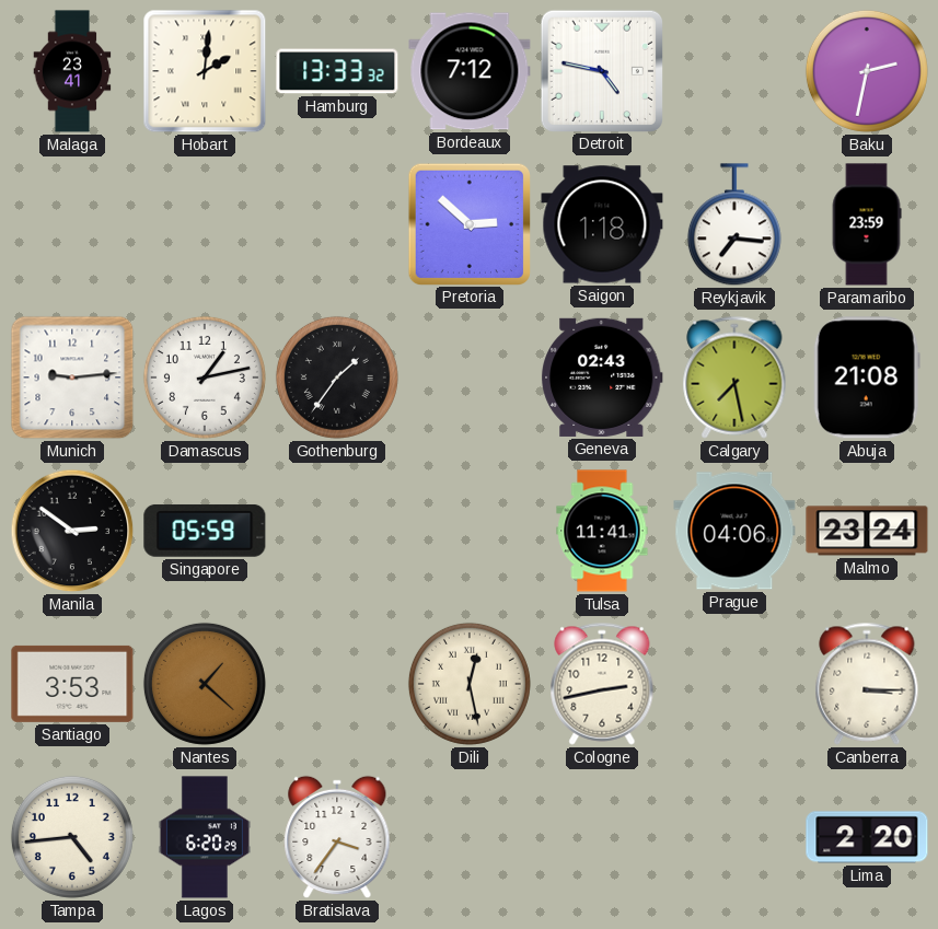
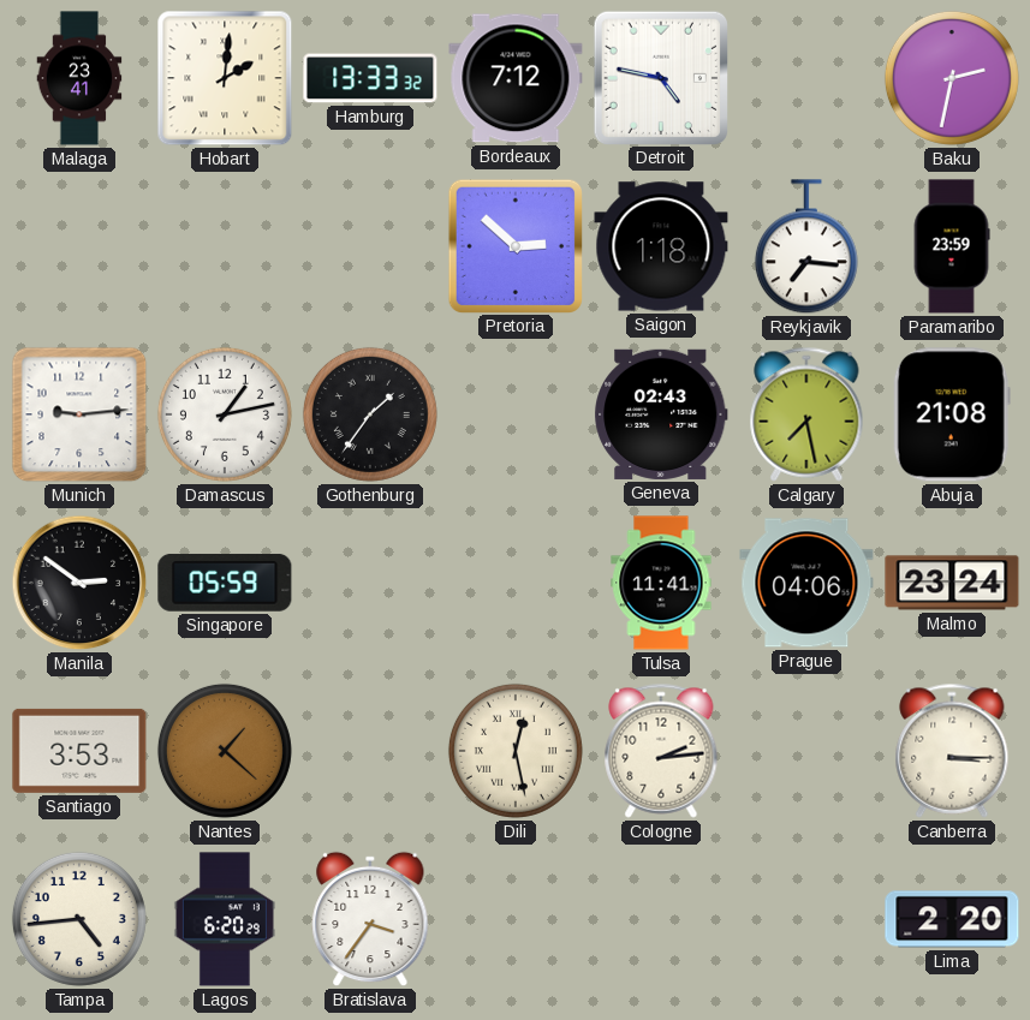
Cologne: 2:43 -> 2:14 (661, 751)
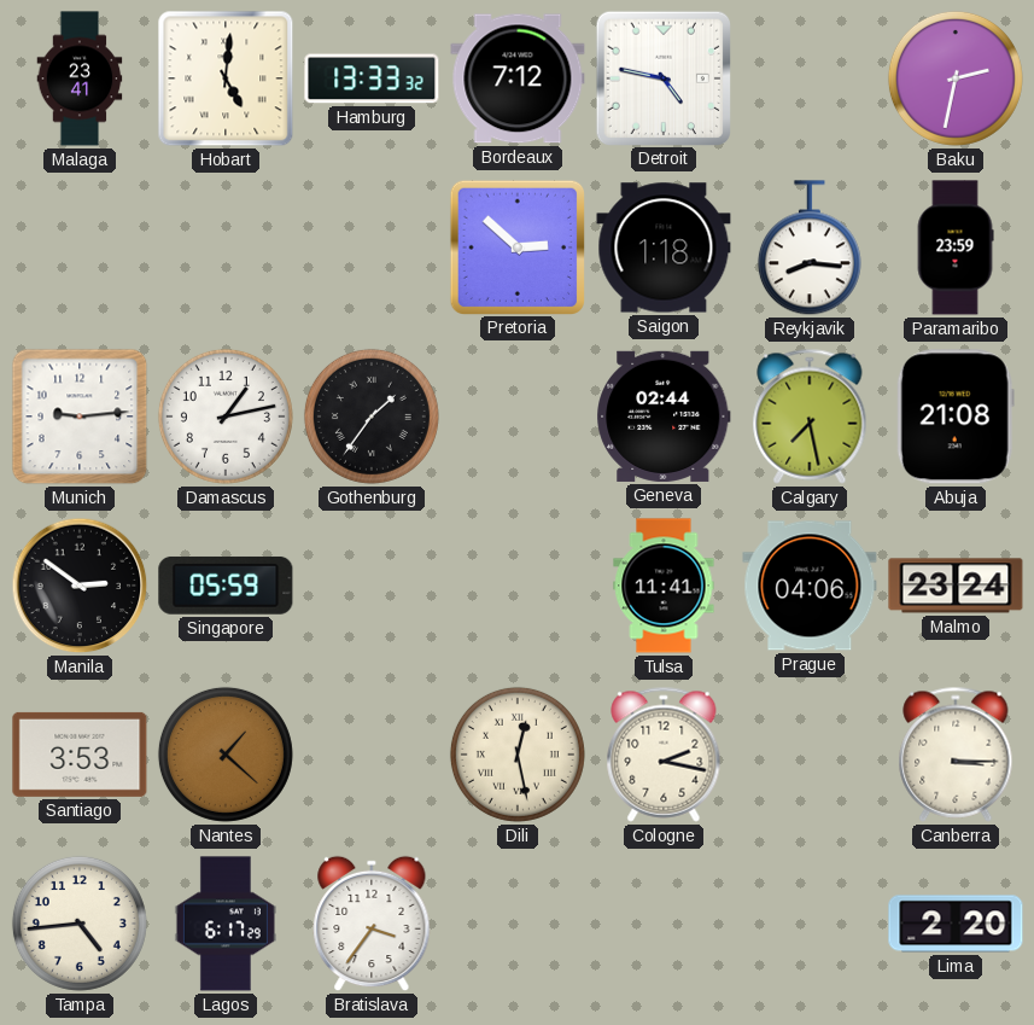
Hobart: 2:01 -> 5:01 (226, 78)
Reykjavik: 7:16 -> 8:16 (810, 249)
Geneva: 02:43 -> 02:44 (664, 417)
Cologne: 2:14 -> 2:17 (664, 755)
Lagos: 6:20 -> 6:17 (226, 924)
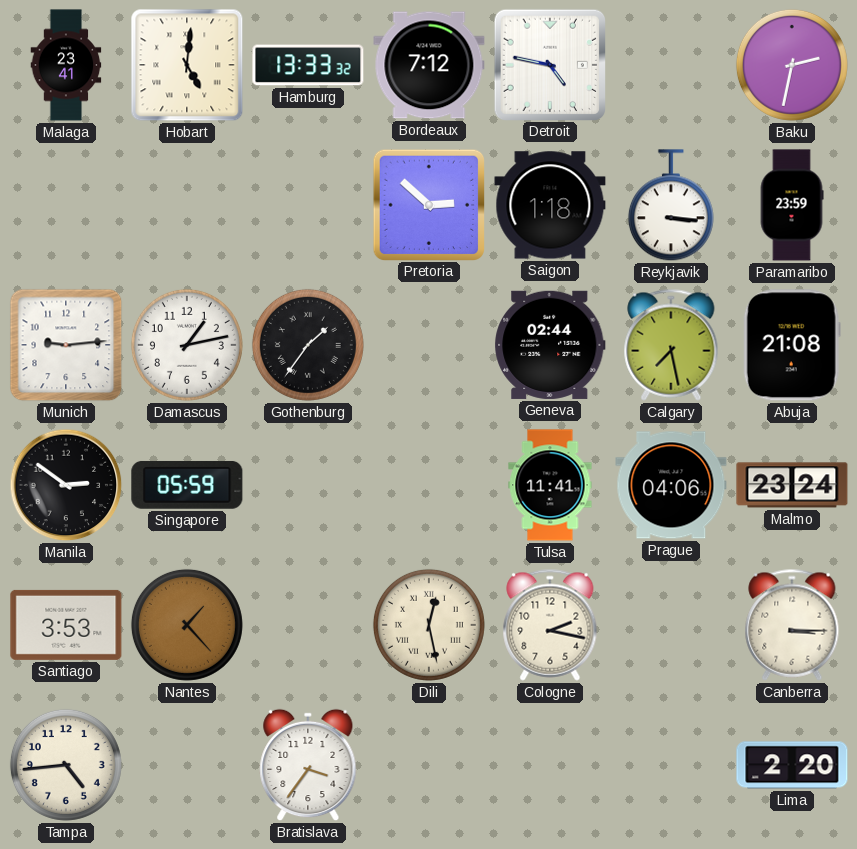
Reykjavik: 8:16 -> 3:16 (671, 206)
Nantes: 1:22 -> 1:23 (187, 625)
Lagos: 6:17 -> none (226, 924)
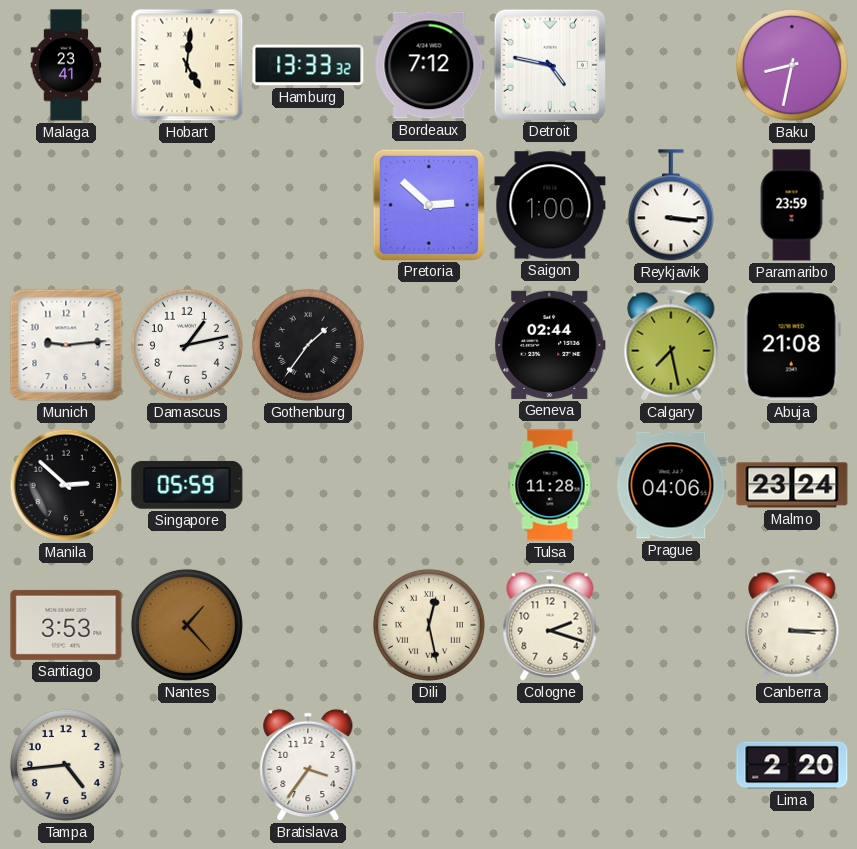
Baku: 2:32 -> 8:32 (792, 65)
Saigon: 1:18 -> 1:00 (550, 205)
Manila: 2:51 -> 2:52 (66, 485)
Tulsa: 11:41 -> 11:28 (550, 485)
Cologne: 2:17 -> 2:18 (550, 625)
